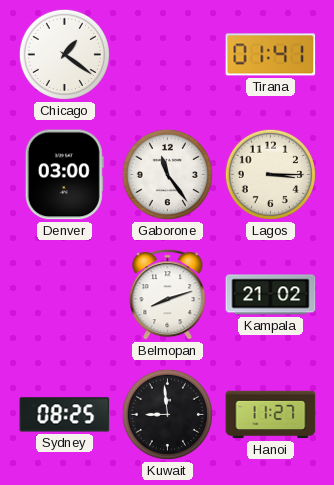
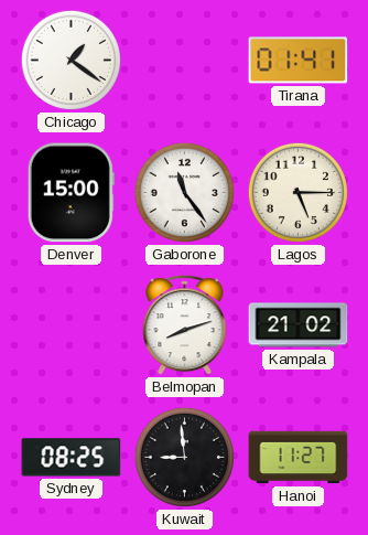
Denver: 03:00 -> 15:00 (71, 193)
Lagos: 3:15 -> 5:15 (297, 192)
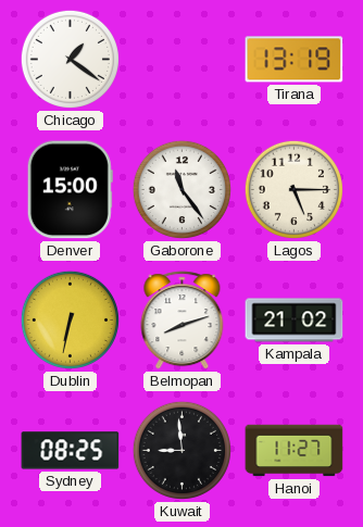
Tirana: 01:41 -> 13:19 (295, 60)
Dublin: none -> 6:32 (70, 319)
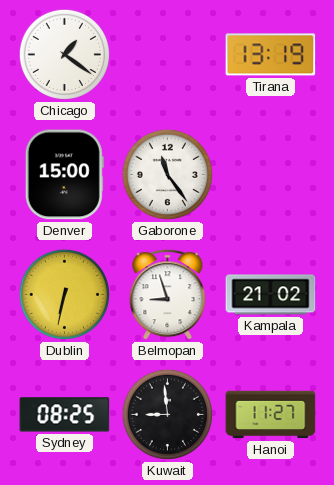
Lagos: 5:15 -> none (293, 189)
Belmopan: 8:12 -> 8:57 (168, 295)
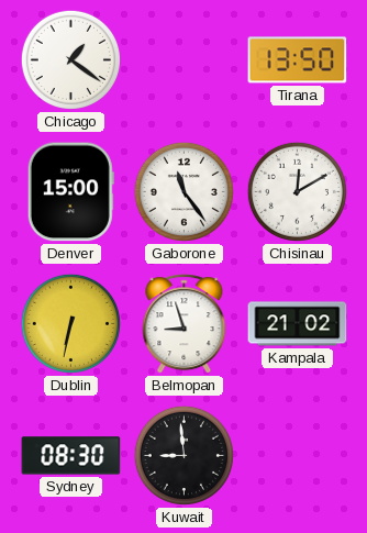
Tirana: 13:19 -> 13:50 (298, 60)
Chisinau: none -> 12:10 (297, 191)
Sydney: 08:25 -> 08:30 (71, 456)
Hanoi: 11:27 -> none (271, 415)
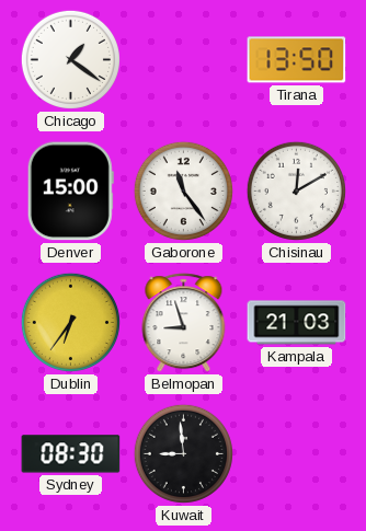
Dublin: 6:32 -> 6:36 (70, 322)
Kampala: 21:02 -> 21:03 (297, 323)
